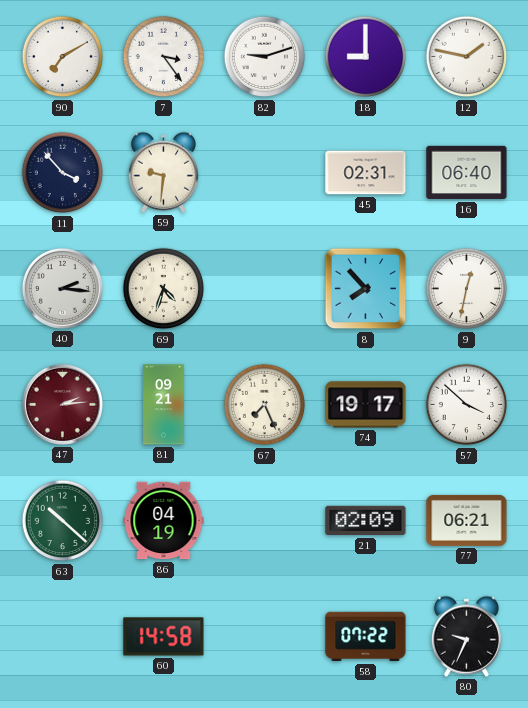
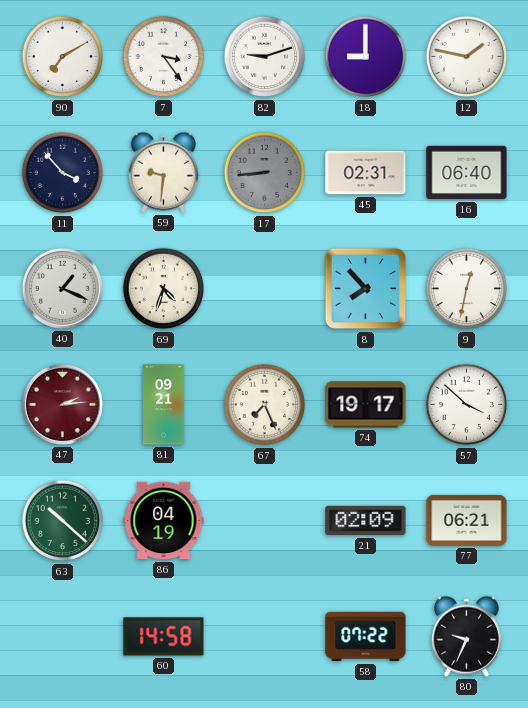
17: none -> 8:44 (265, 173)
40: 2:16 -> 1:19 (62, 288)
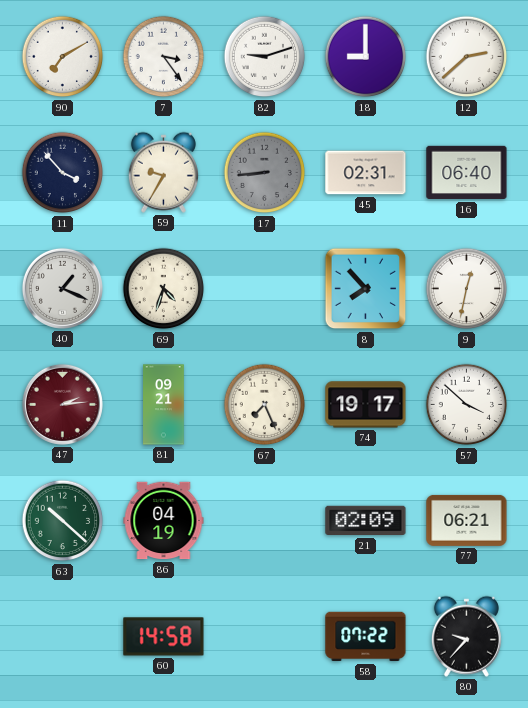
12: 1:47 -> 2:38 (467, 57)
59: 9:31 -> 9:35 (163, 172)
80: 9:34 -> 9:37 (466, 636)
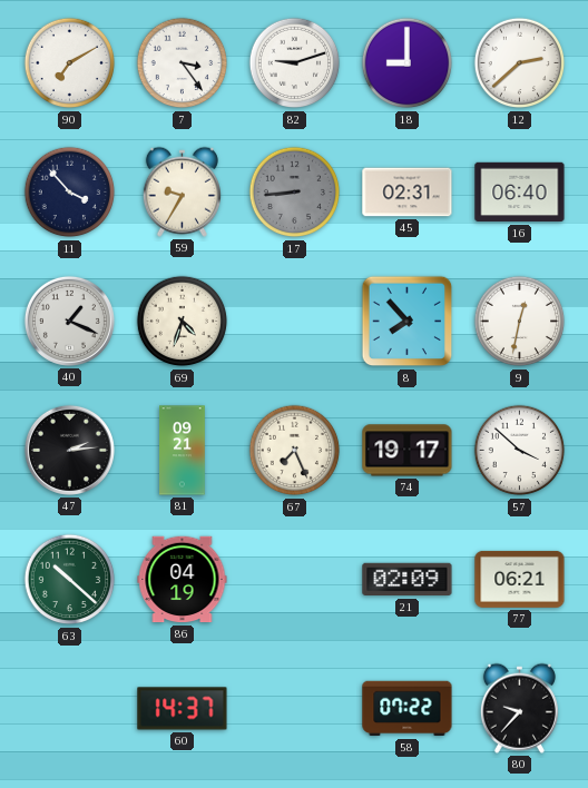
47 dial: burgundy -> black (69, 450)
60: 14:58 -> 14:37 (183, 709)
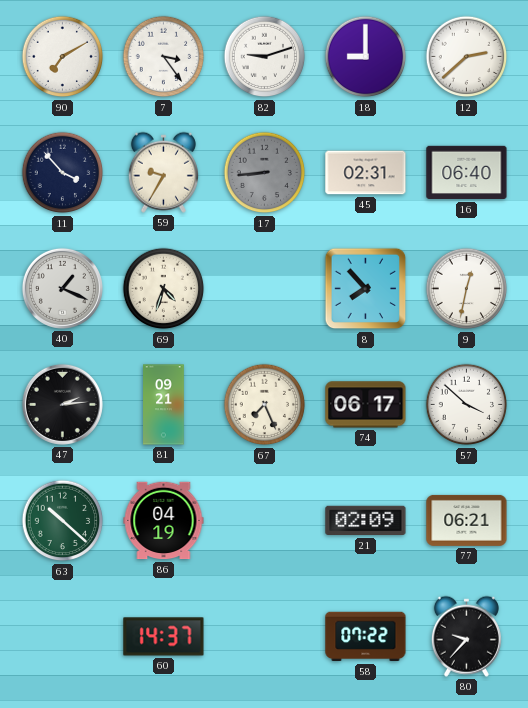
74: 19:17 -> 06:17 (366, 405)
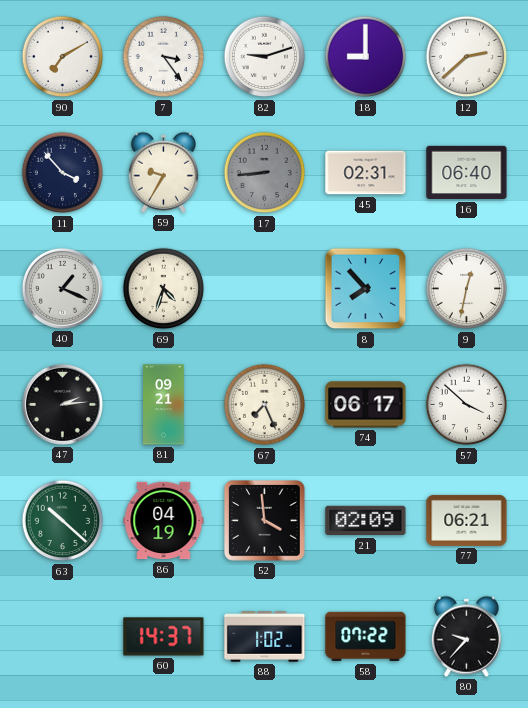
52: none -> 3:59 (265, 521)
88: none -> 1:02 (265, 637)
